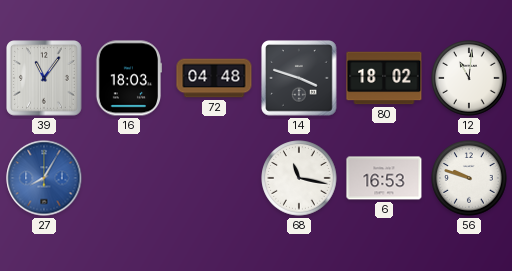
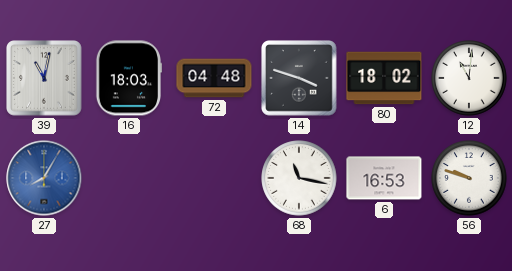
39: 11:06 -> 11:02 (44, 78)
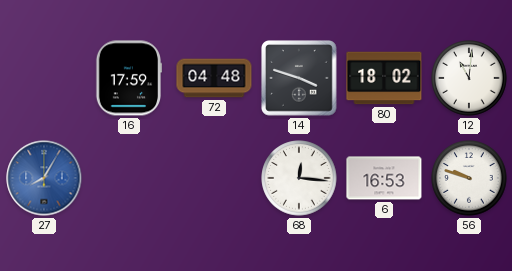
39: 11:02 -> none (44, 78)
16: 18:03 -> 17:59 (129, 78)
68: 11:17 -> 12:16 (299, 178)
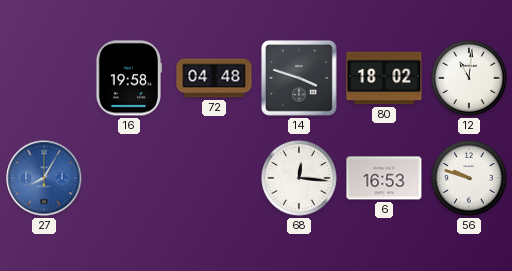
16: 17:59 -> 19:58 (129, 78)
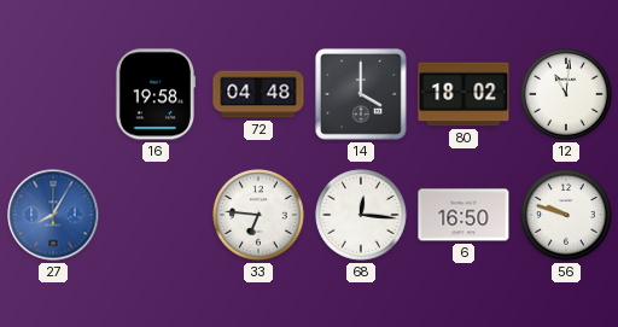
14: 3:48 -> 4:00 (361, 94)
33: none -> 6:46 (258, 215)
6: 16:53 -> 16:50 (463, 215)
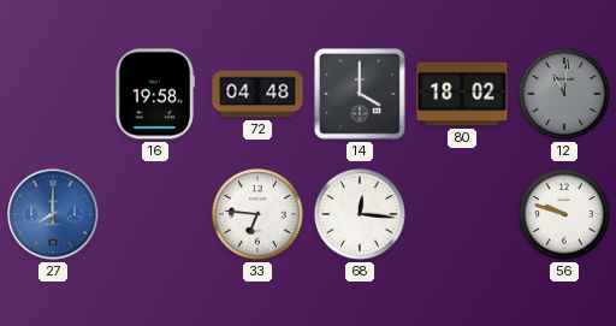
12 dial: white -> grey (564, 94)
27: 8:05 -> 8:00 (53, 214)
6: 16:50 -> none (463, 215)
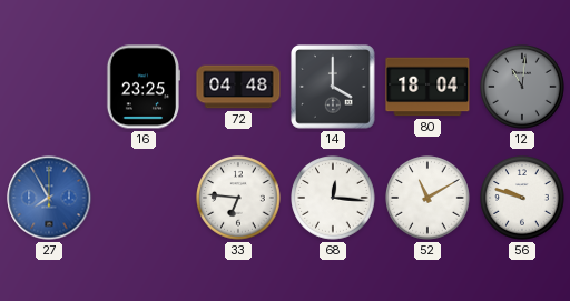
16: 19:58 -> 23:25 (144, 87)
80: 18:02 -> 18:04 (427, 87)
27: 8:00 -> 7:55 (49, 198)
52: none -> 11:10 (427, 198)
